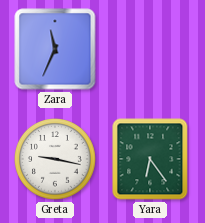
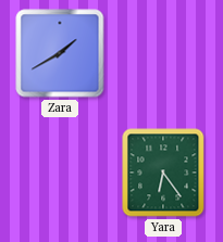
Zara: 11:34 -> 1:40 (60, 53)
Greta: 9:17 -> none (56, 160)
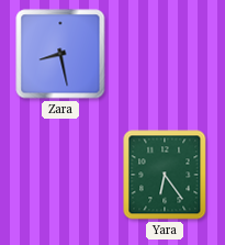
Zara: 1:40 -> 8:28 (60, 54)
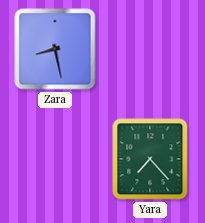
Yara: 6:24 -> 7:23 (150, 159)
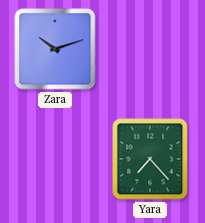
Zara: 8:28 -> 10:12 (55, 49)
